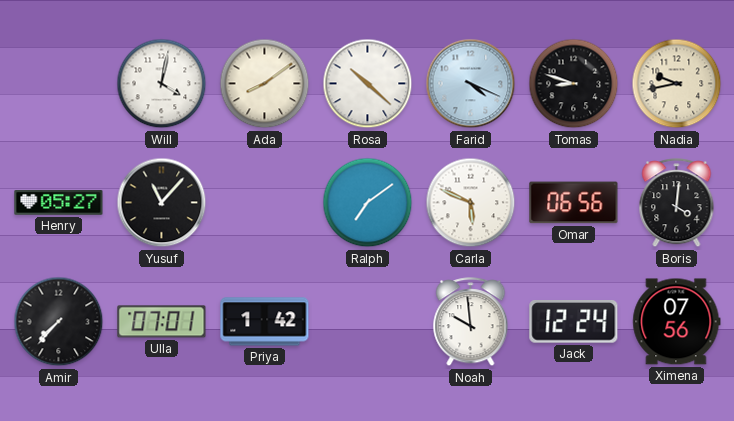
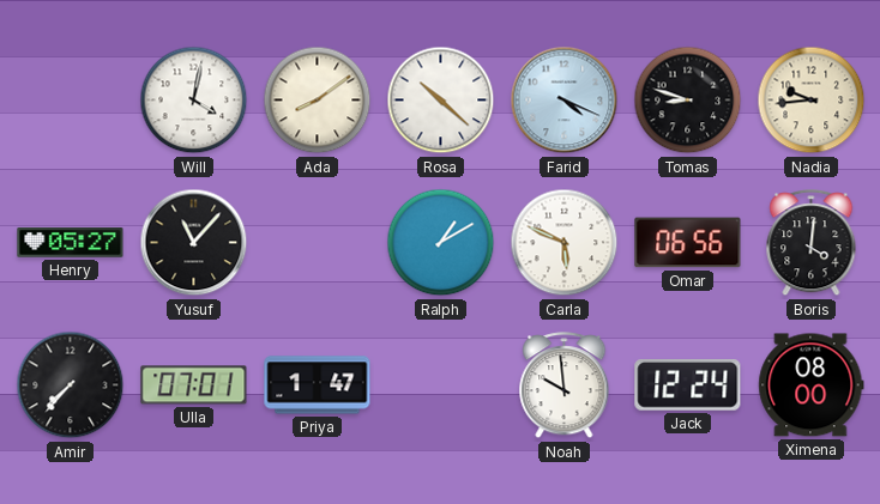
Nadia: 9:43 -> 9:44 (812, 101)
Ralph: 7:09 -> 1:10 (441, 243)
Priya: 1:42 -> 1:47 (318, 385)
Ximena: 07:56 -> 08:00 (812, 385)
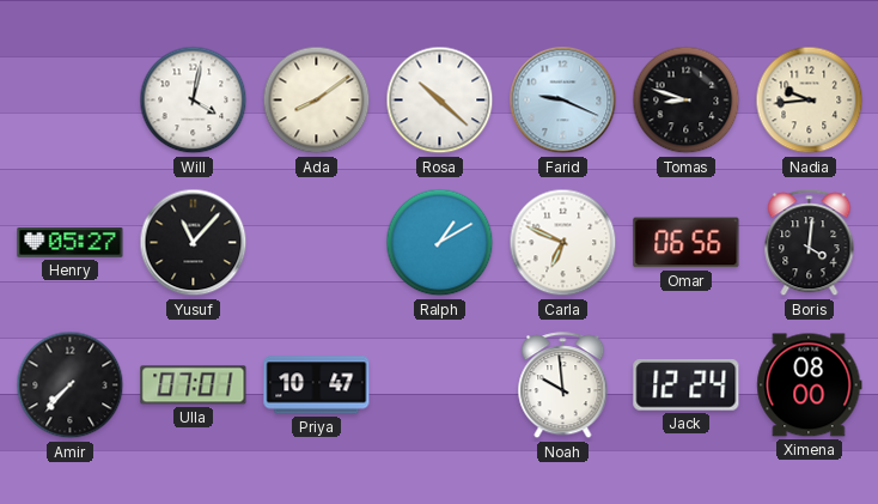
Farid: 4:19 -> 9:19 (563, 101)
Carla: 5:49 -> 6:49 (563, 243)
Priya: 1:47 -> 10:47 (317, 385)
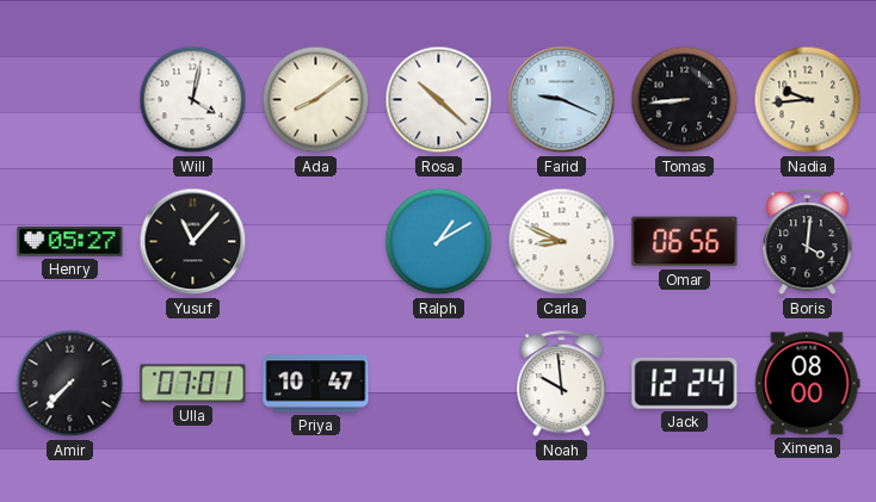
Tomas: 8:48 -> 8:44 (685, 100)
Carla: 6:49 -> 8:49 (562, 242)
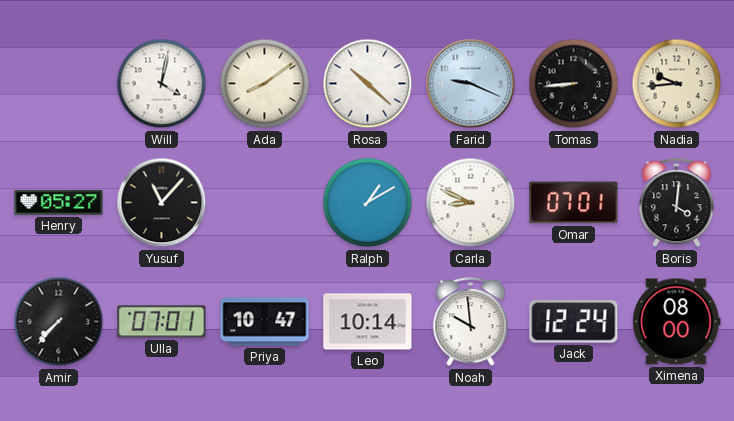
Omar: 06:56 -> 07:01 (574, 203)
Leo: none -> 10:14 (368, 322)
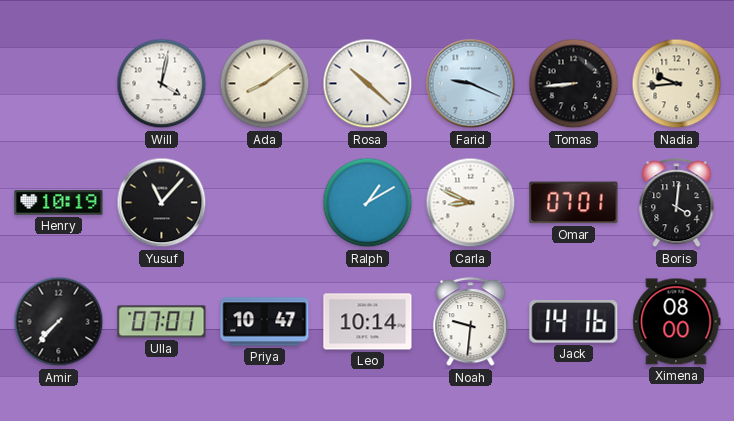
Henry: 05:27 -> 10:19 (59, 203)
Noah: 9:59 -> 9:31 (471, 322)
Jack: 12:24 -> 14:16 (574, 322)
